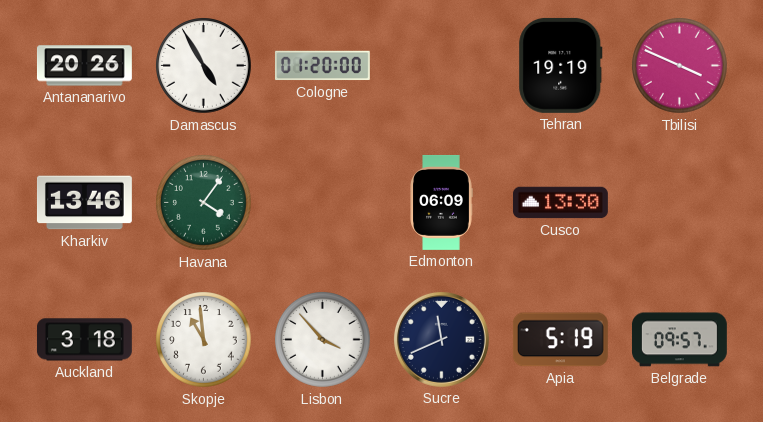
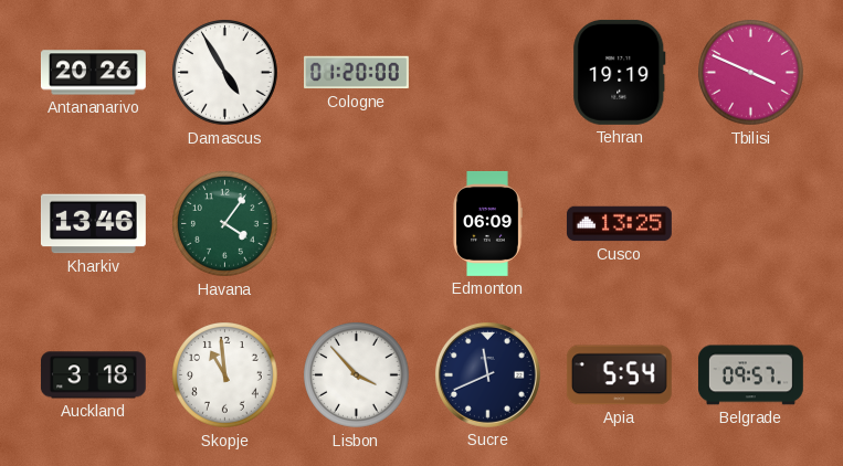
Cusco: 13:30 -> 13:25 (619, 224)
Apia: 5:19 -> 5:54 (619, 375)
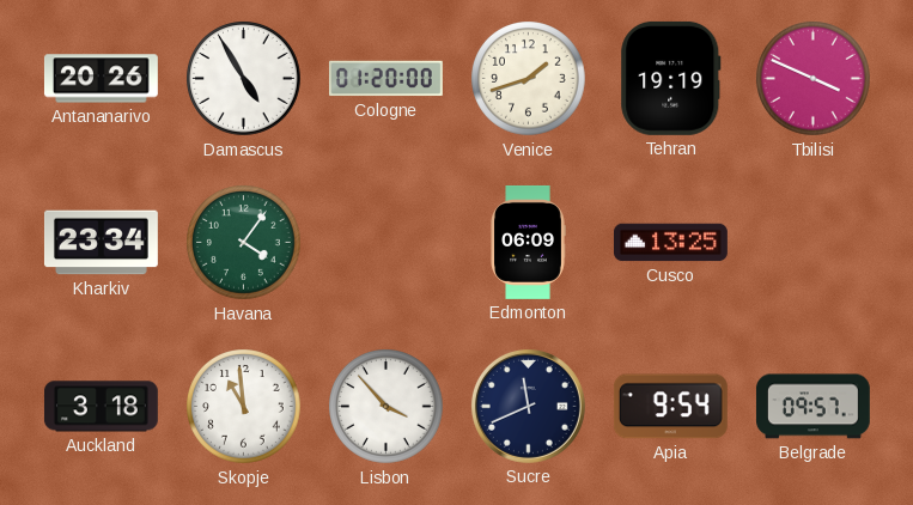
Venice: none -> 1:42 (529, 79)
Kharkiv: 13:46 -> 23:34 (101, 243)
Apia: 5:54 -> 9:54 (670, 407)
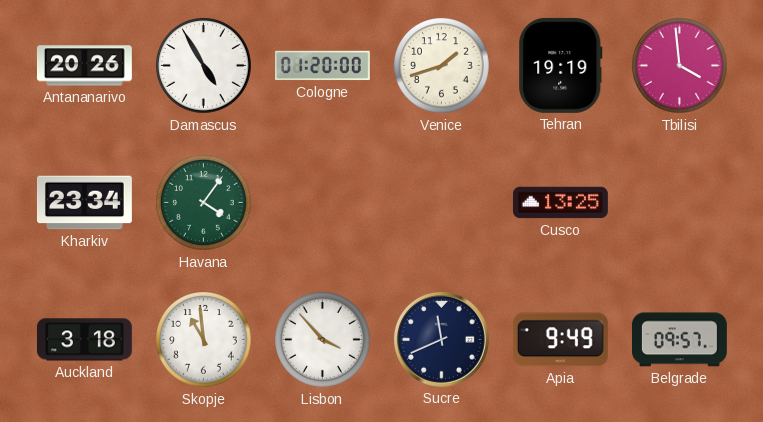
Tbilisi: 3:49 -> 3:59 (680, 66)
Edmonton: 06:09 -> none (528, 242)
Apia: 9:54 -> 9:49 (560, 340)
